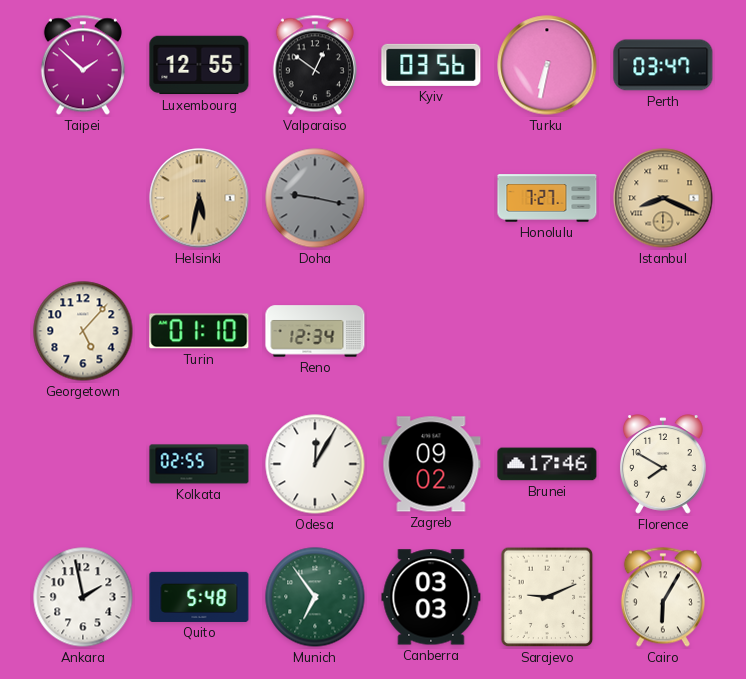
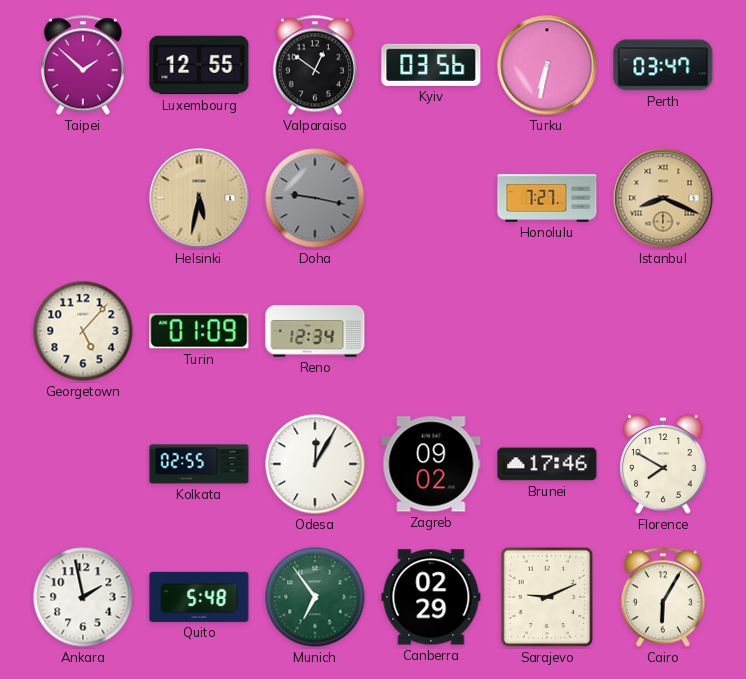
Turin: 01:10 -> 01:09 (199, 331)
Canberra: 03:03 -> 02:29 (431, 597)
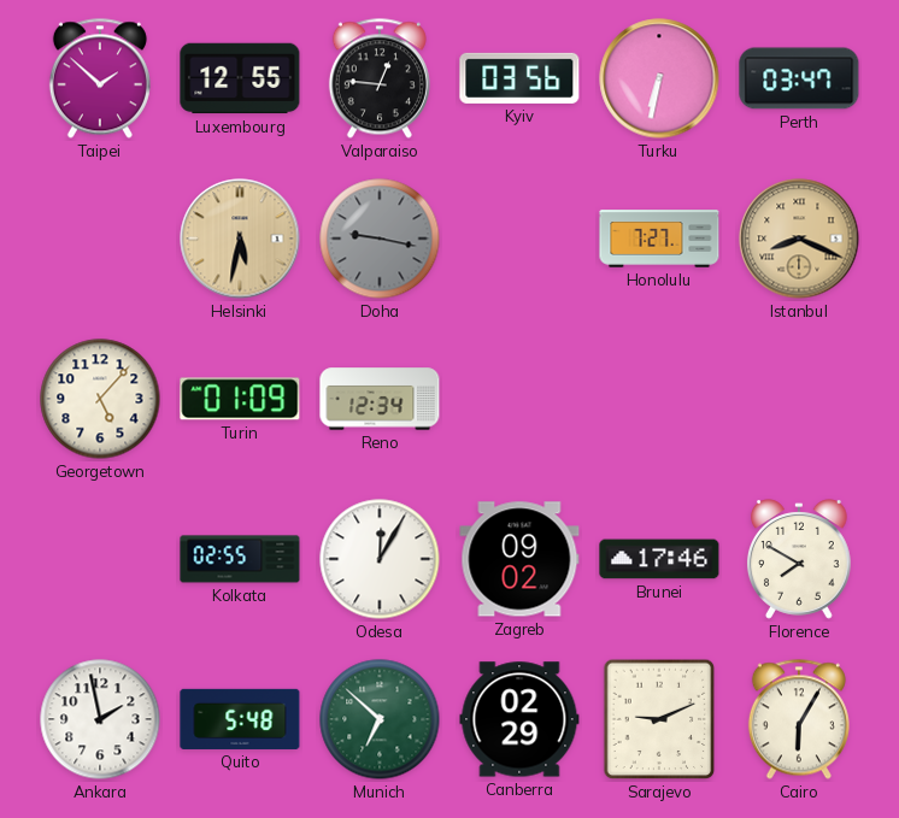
Valparaiso: 12:51 -> 12:46 (380, 78)
Munich: 6:54 -> 6:52 (380, 719)
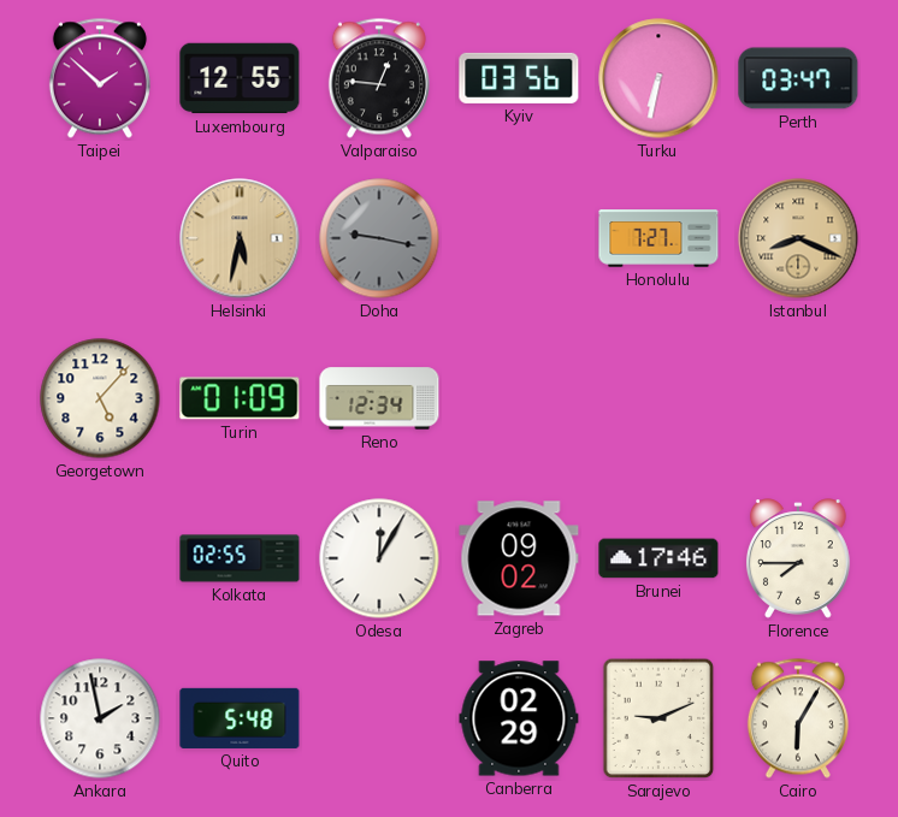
Florence: 7:50 -> 7:45 (798, 558)
Munich: 6:52 -> none (380, 719)
